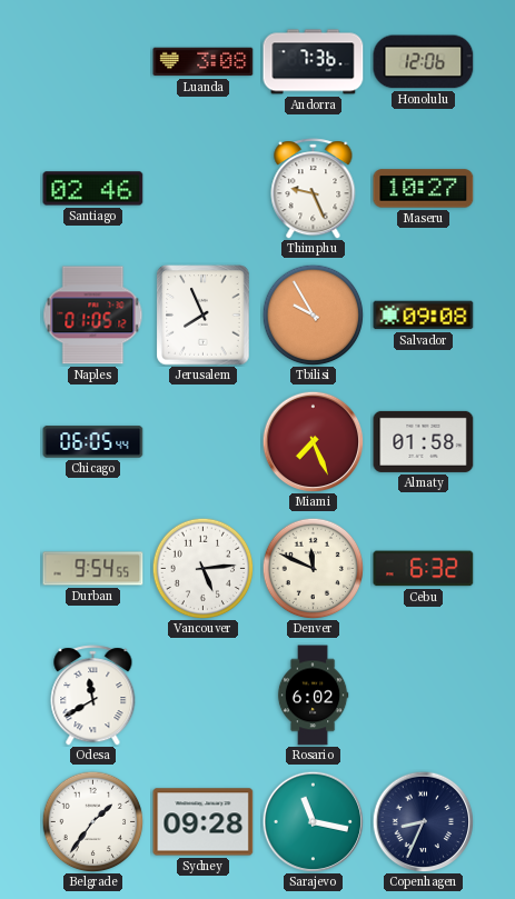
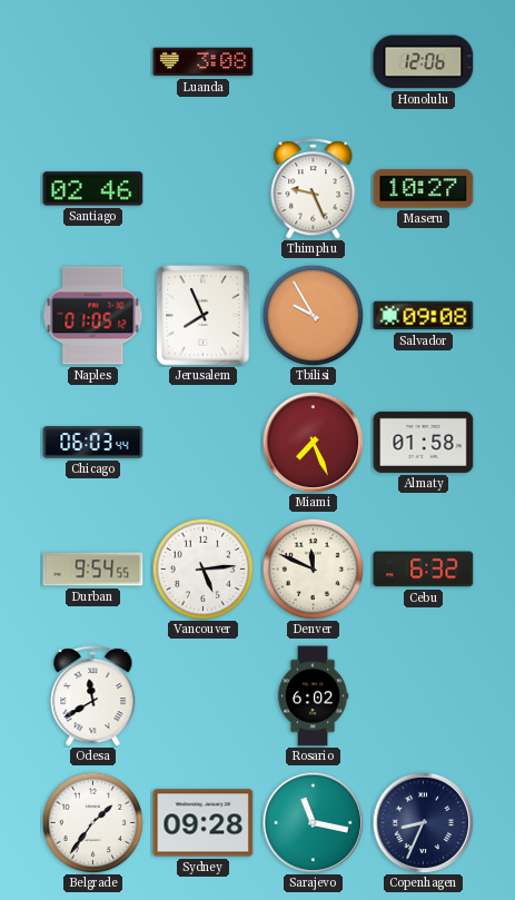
Andorra: 7:36 -> none (314, 62)
Chicago: 06:05 -> 06:03 (93, 443)
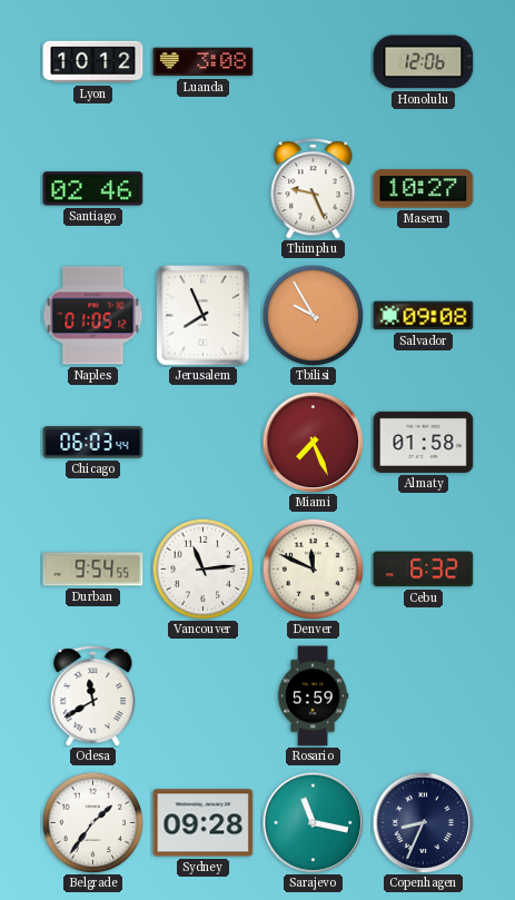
Lyon: none -> 10:12 (93, 62)
Vancouver: 5:14 -> 11:14 (202, 568)
Rosario: 6:02 -> 5:59 (313, 696)
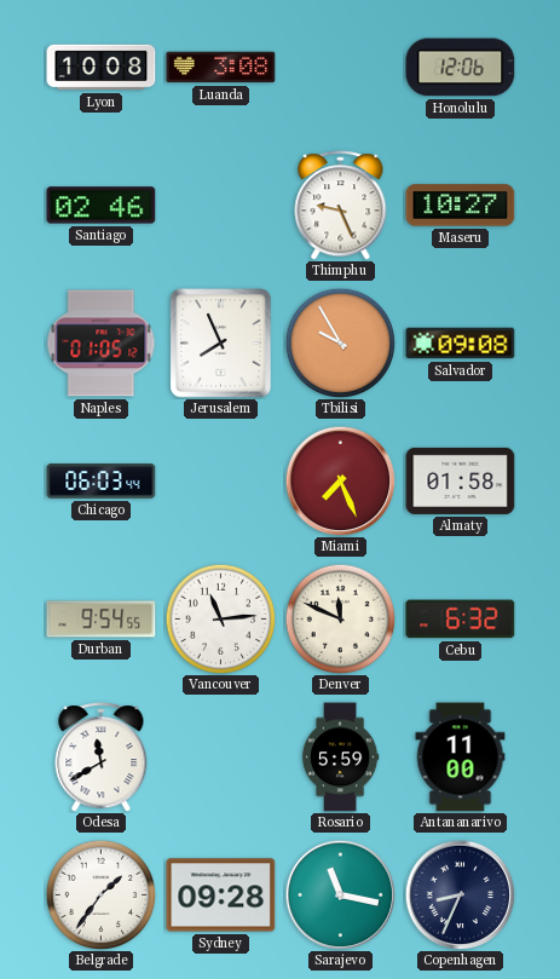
Lyon: 10:12 -> 10:08 (102, 68)
Antananarivo: none -> 11:00 (461, 758)
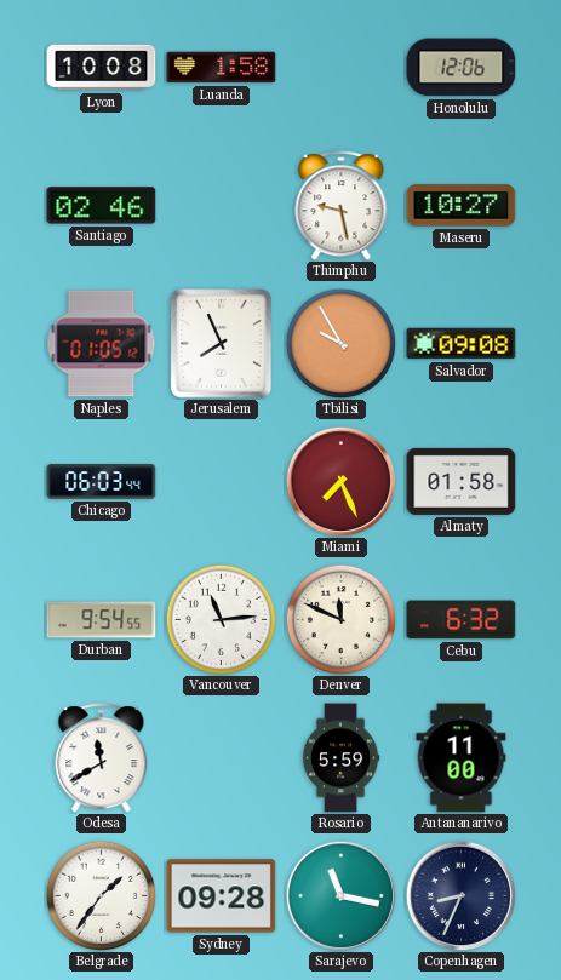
Luanda: 3:08 -> 1:58 (222, 68)
Thimphu: 9:26 -> 9:28 (342, 206)
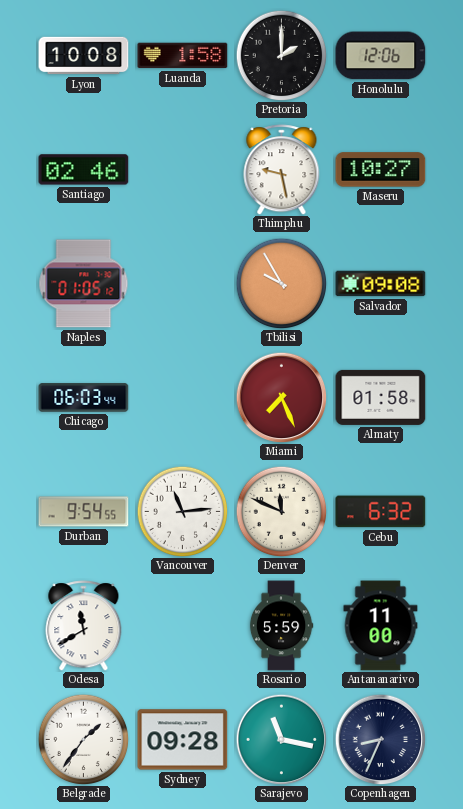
Pretoria: none -> 2:00 (281, 55)
Jerusalem: 7:56 -> none (222, 344)
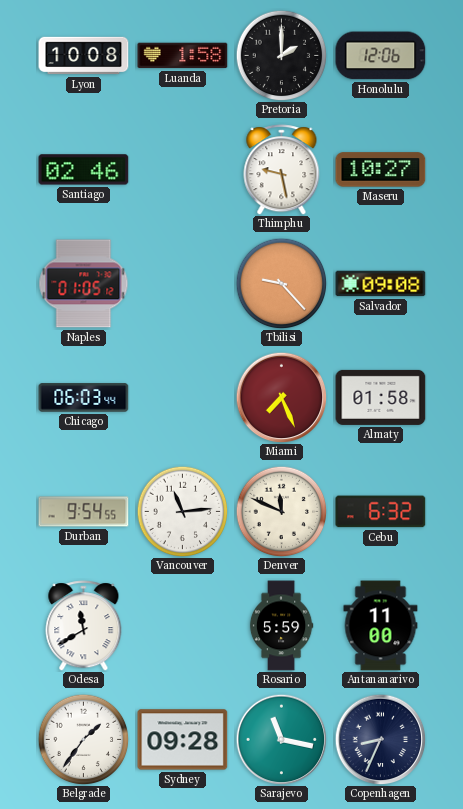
Tbilisi: 9:55 -> 9:23 (281, 283)
